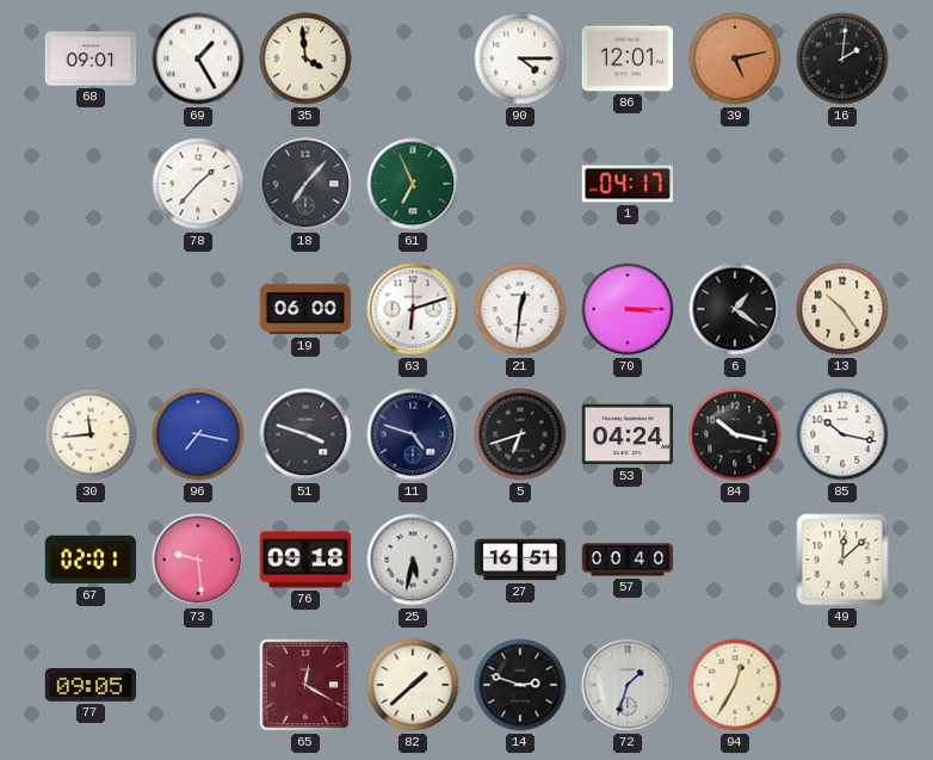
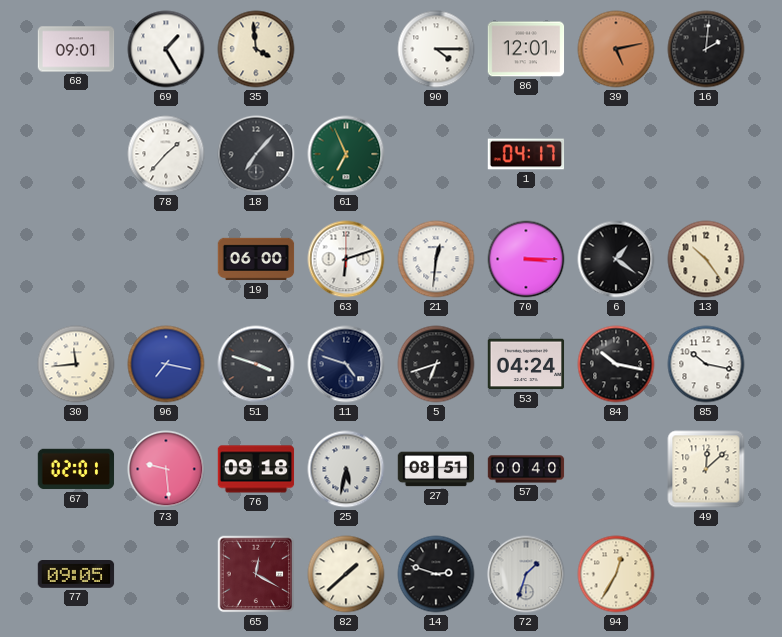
27: 16:51 -> 08:51 (436, 469)
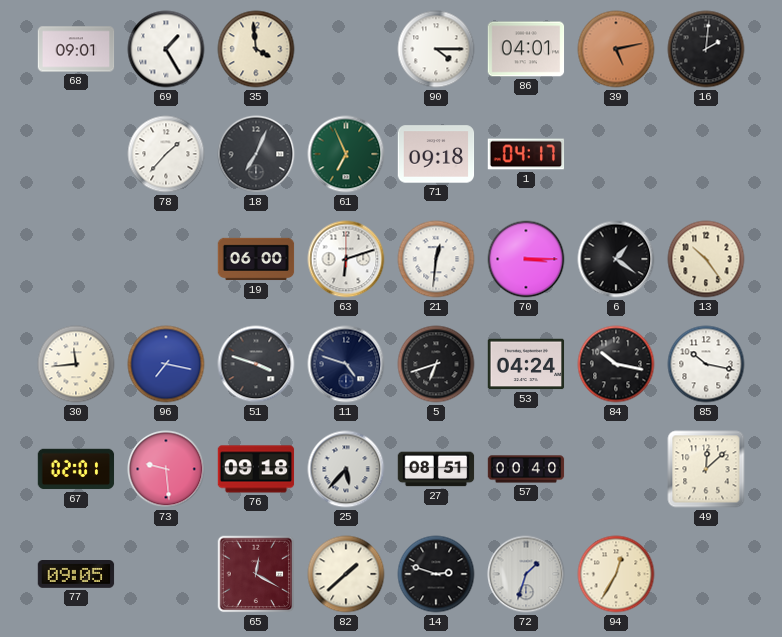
86: 12:01 -> 04:01 (526, 49)
18: 7:07 -> 7:04 (256, 154)
71: none -> 09:18 (436, 154)
25: 5:32 -> 5:37 (346, 469)
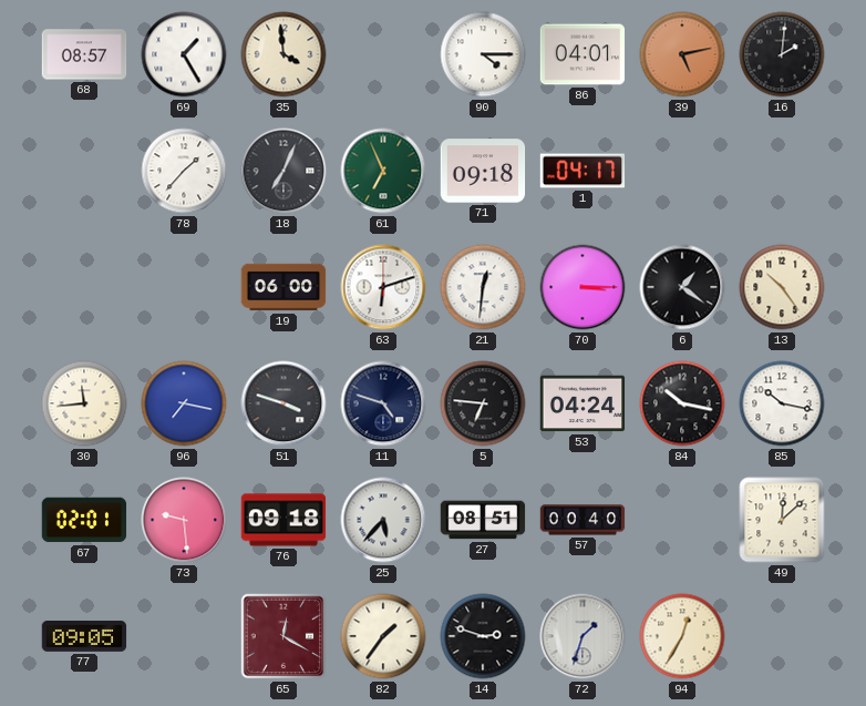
68: 09:01 -> 08:57 (84, 54)
5: 6:42 -> 6:46 (483, 403)
82: 1:38 -> 1:36 (383, 636)
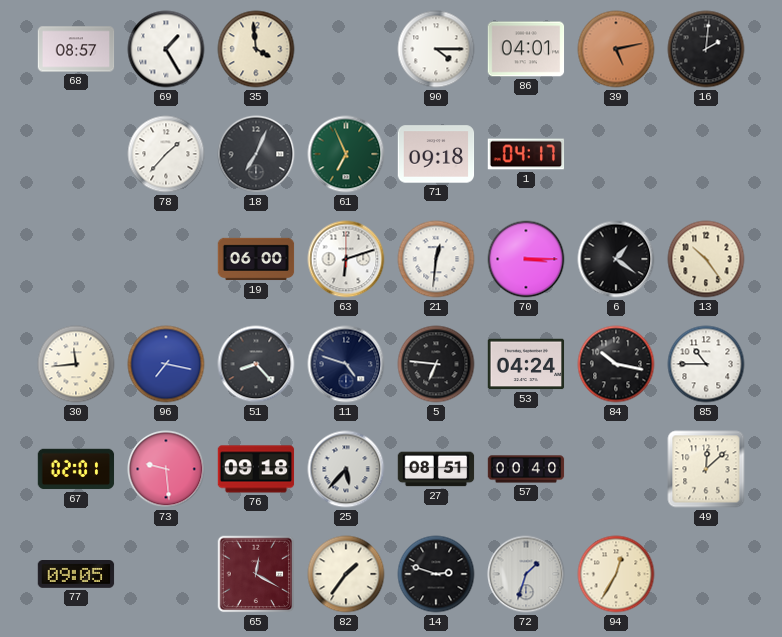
51: 3:48 -> 8:23 (256, 364)
85: 10:17 -> 10:45 (706, 364)
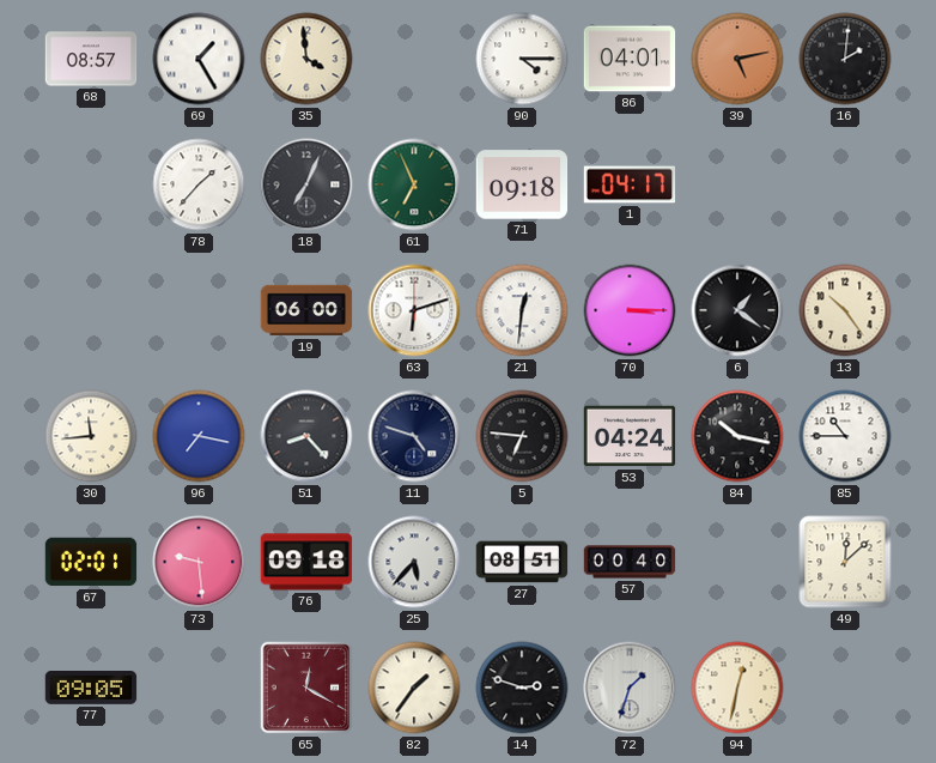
94: 12:35 -> 12:32 (737, 688)
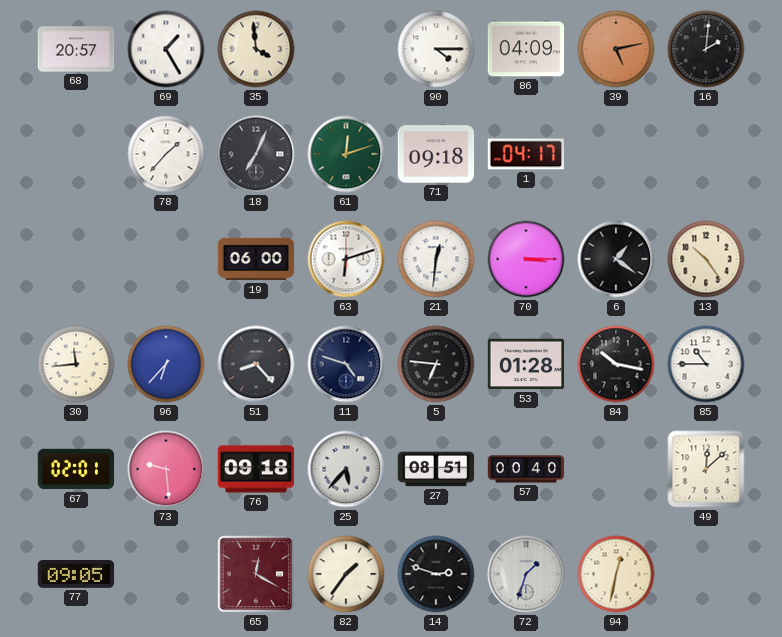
68: 08:57 -> 20:57 (76, 49)
86: 04:01 -> 04:09 (526, 49)
61: 6:56 -> 12:12 (346, 154)
96: 7:17 -> 6:37 (166, 364)
53: 04:24 -> 01:28 (526, 364)
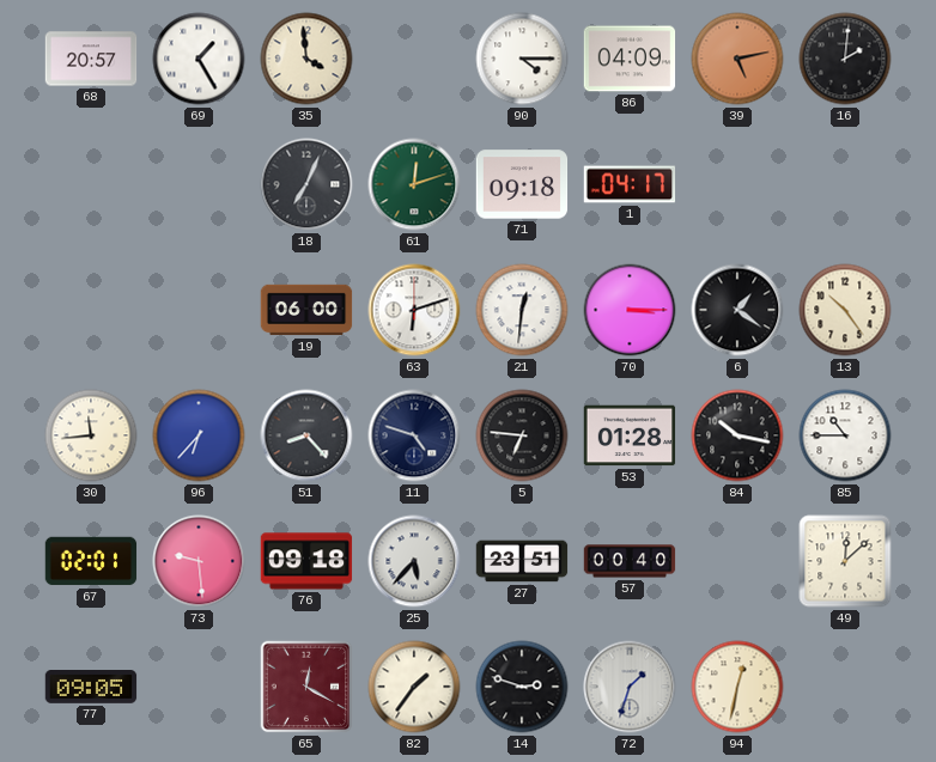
78: 1:37 -> none (166, 154)
27: 08:51 -> 23:51 (522, 561)
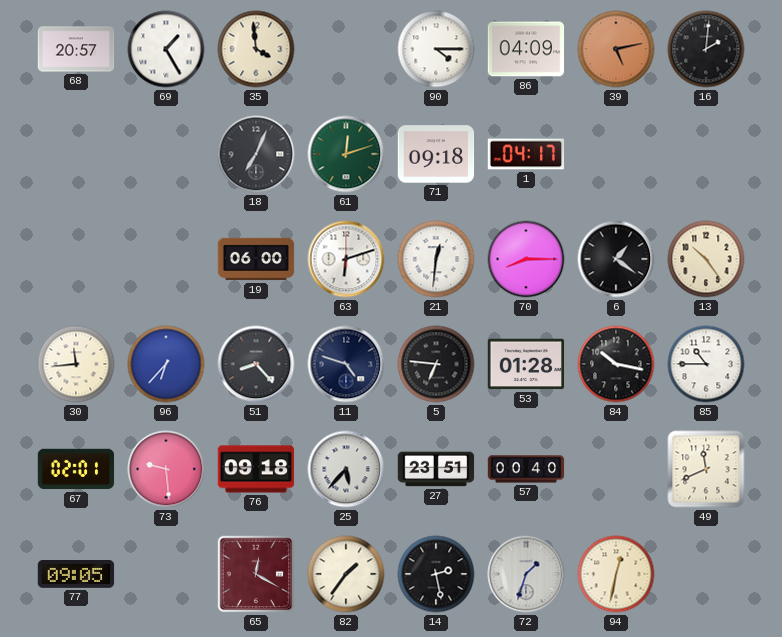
70: 3:15 -> 8:15 (526, 259)
49: 12:08 -> 11:41 (706, 469)
14: 2:48 -> 2:28 (436, 574)
